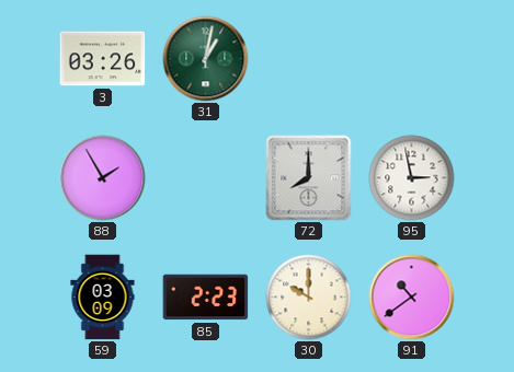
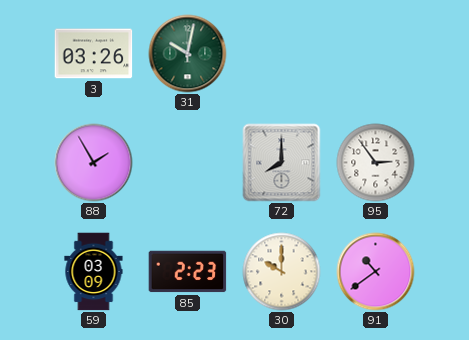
31: 1:02 -> 10:02 (188, 54)
95: 2:58 -> 2:54 (376, 163)
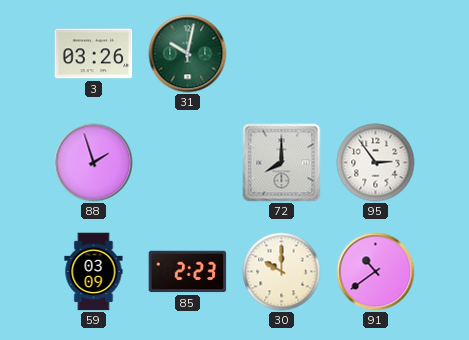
88: 1:55 -> 1:57 (94, 163)
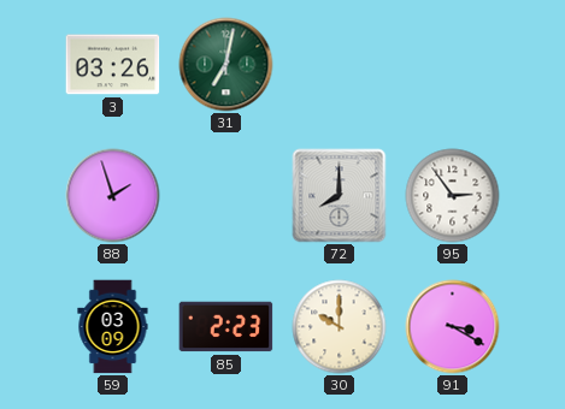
31: 10:02 -> 7:02 (226, 65)
91: 10:39 -> 3:20 (453, 327)
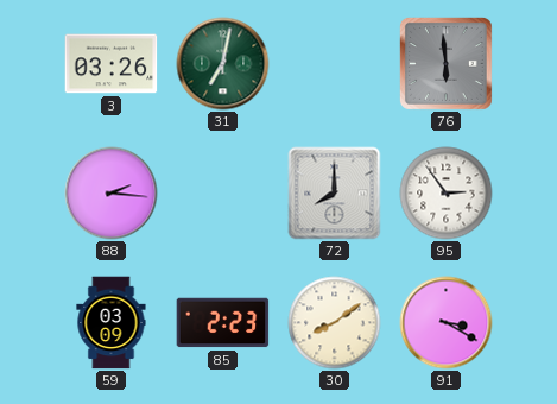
76: none -> 5:59 (445, 63)
88: 1:57 -> 2:16 (112, 194)
30: 10:00 -> 8:09 (335, 323)
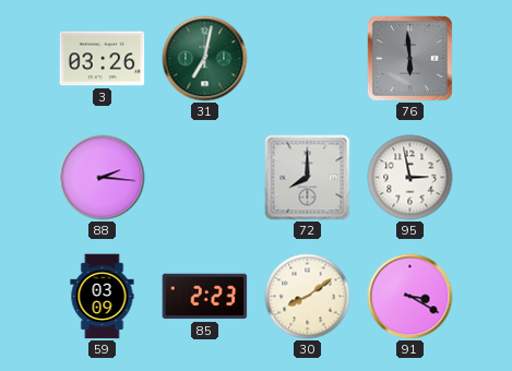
95: 2:54 -> 2:58 (410, 178)
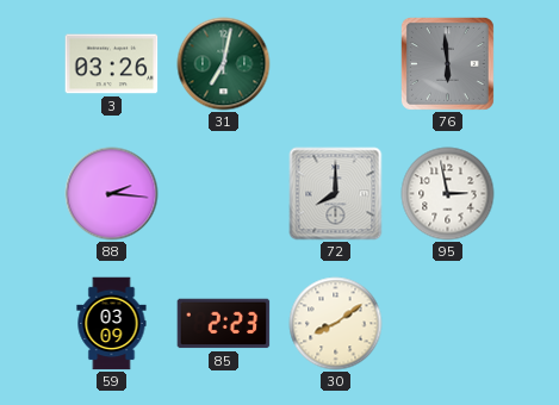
91: 3:20 -> none (410, 297)
